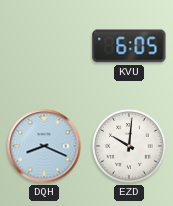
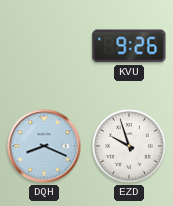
KVU: 6:05 -> 9:26 (129, 46)
EZD: 10:01 -> 9:57 (129, 147)
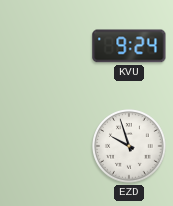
KVU: 9:26 -> 9:24 (129, 46)
DQH: 8:19 -> none (44, 146)
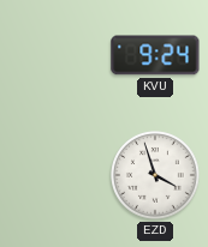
EZD: 9:57 -> 3:57 (155, 176)
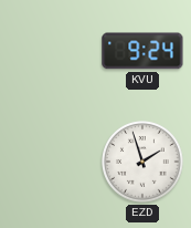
EZD: 3:57 -> 1:57 (142, 163)
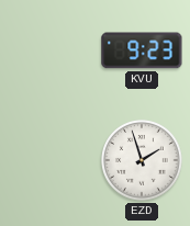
KVU: 9:24 -> 9:23 (142, 50)
